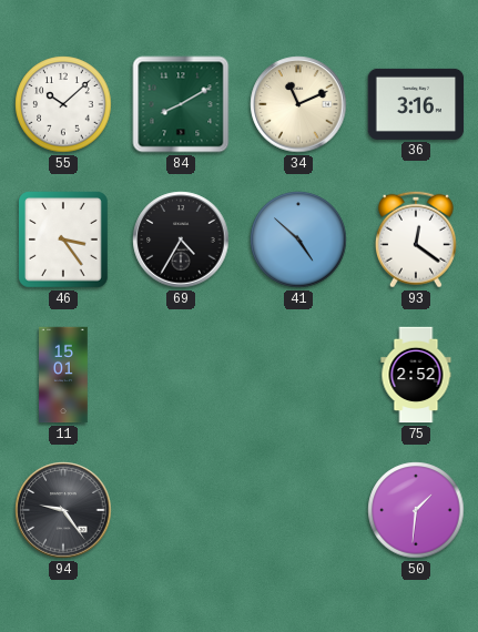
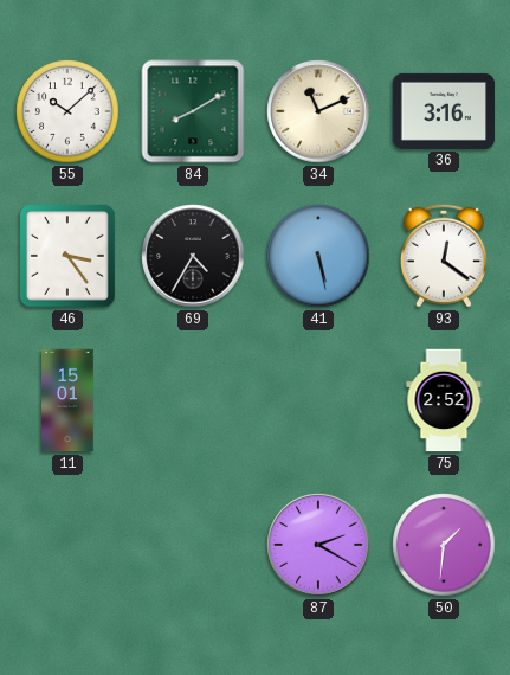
41: 4:52 -> 5:28 (318, 256)
94: 9:24 -> none (63, 510)
87: none -> 2:20 (318, 545)
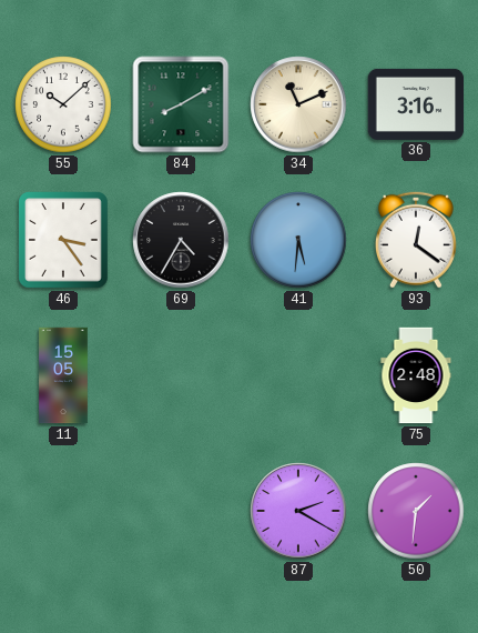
41: 5:28 -> 5:31 (298, 240)
11: 15:01 -> 15:05 (63, 375)
75: 2:52 -> 2:48 (416, 375)
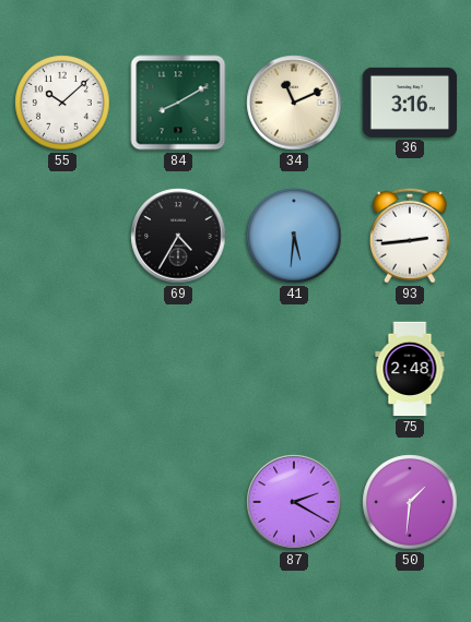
46: 3:24 -> none (63, 240)
93: 12:21 -> 2:44 (410, 236)
11: 15:05 -> none (63, 375)
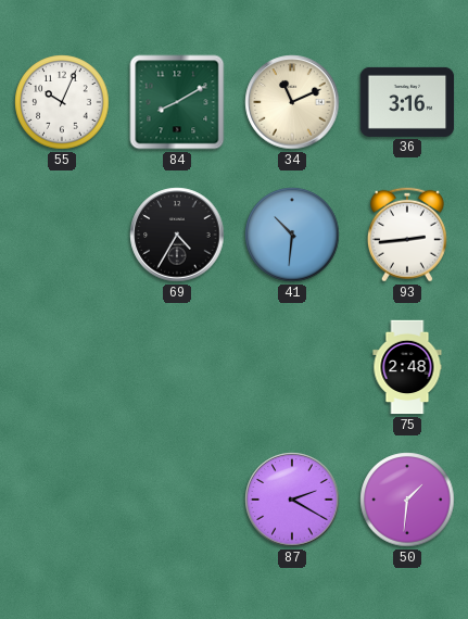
55: 10:08 -> 10:04 (62, 102)
41: 5:31 -> 10:31 (292, 235)
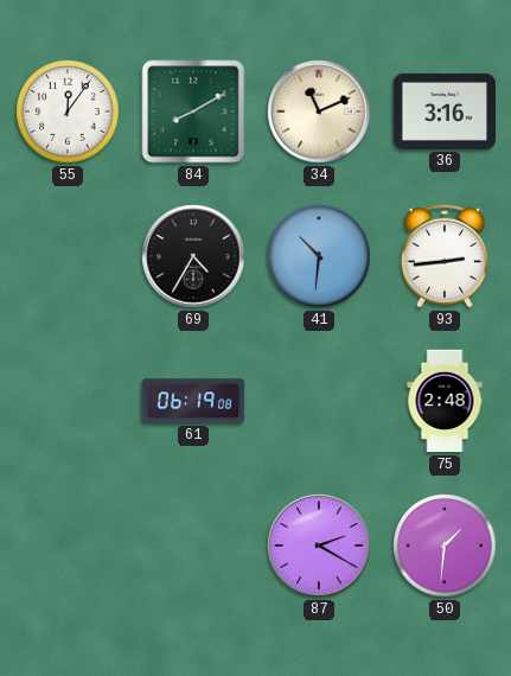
55: 10:04 -> 12:06 (68, 111)
61: none -> 06:19 (193, 401)
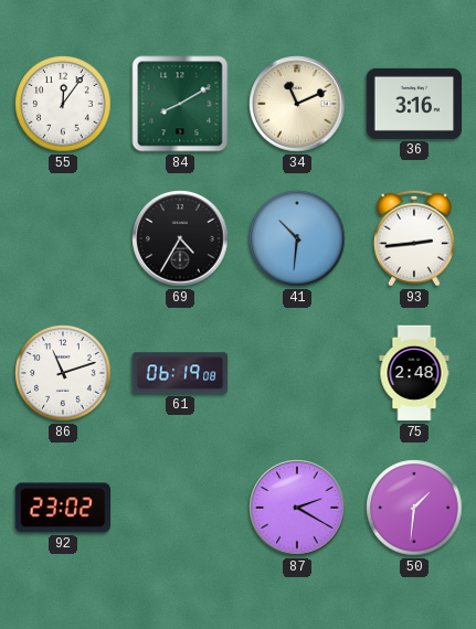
86: none -> 11:12 (63, 373)
92: none -> 23:02 (63, 508)
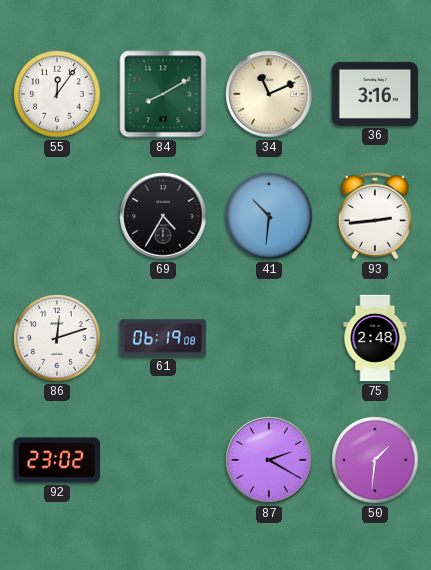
86: 11:12 -> 12:12 (57, 338)
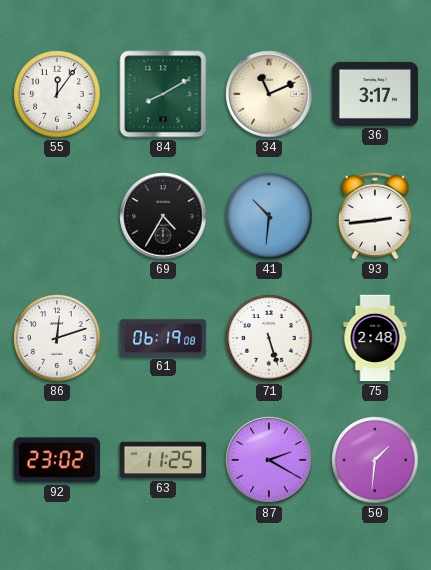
36: 3:16 -> 3:17 (375, 94)
71: none -> 5:27 (269, 338)
63: none -> 11:25 (163, 460)
